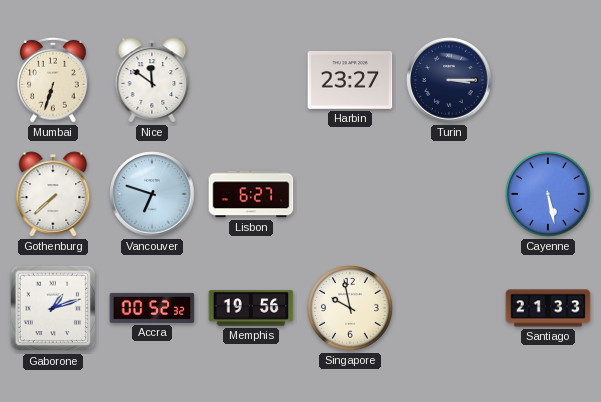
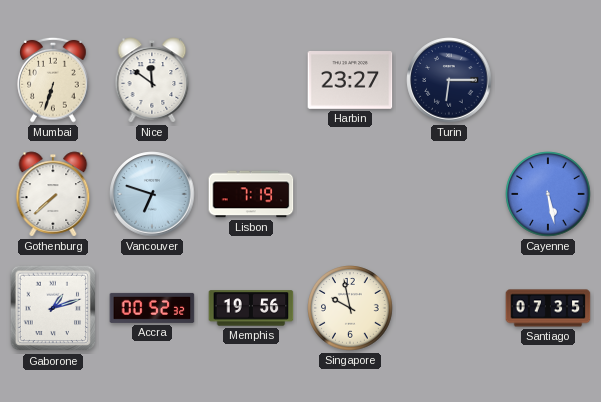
Turin: 3:15 -> 6:15 (449, 80)
Lisbon: 6:27 -> 7:19 (251, 194)
Santiago: 21:33 -> 07:35 (548, 308)
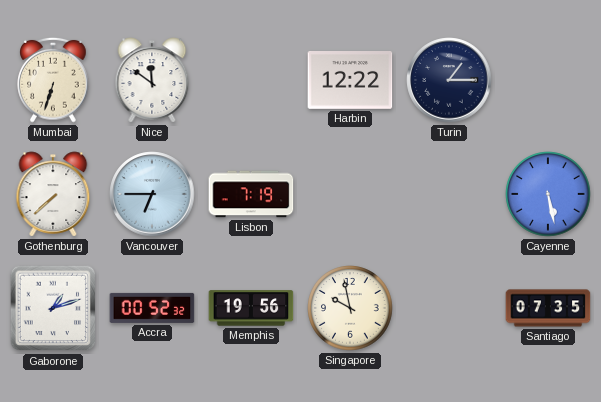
Harbin: 23:27 -> 12:22 (350, 81)
Turin: 6:15 -> 1:15 (449, 80)
Vancouver: 6:48 -> 6:45 (152, 194)
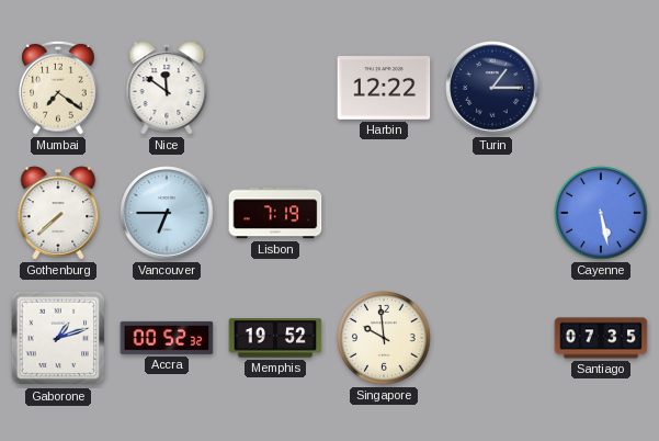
Mumbai: 6:33 -> 7:21 (58, 88)
Memphis: 19:56 -> 19:52 (275, 338)
Singapore: 9:58 -> 9:59 (384, 338)
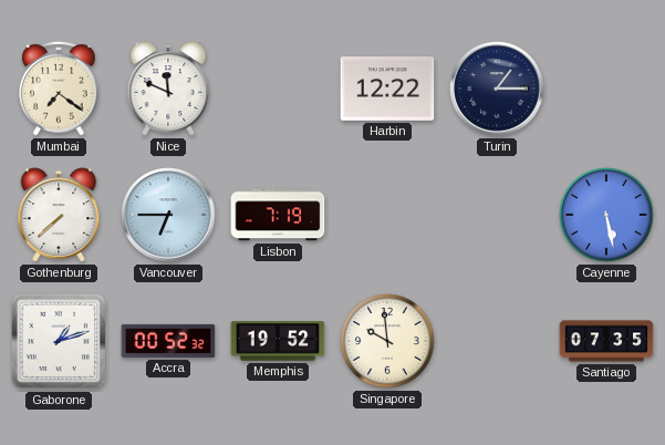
Nice: 11:51 -> 11:49 (168, 89)
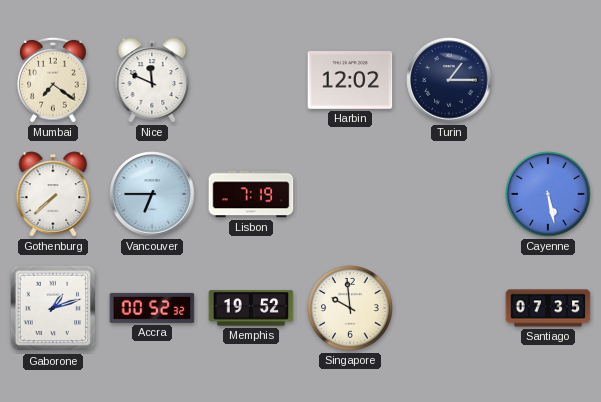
Harbin: 12:22 -> 12:02 (350, 81)
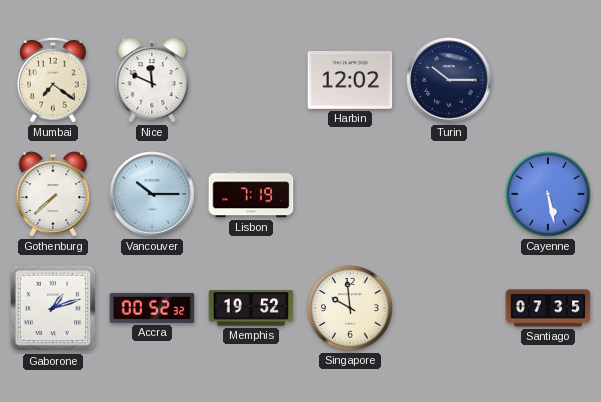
Turin: 1:15 -> 10:15 (449, 80)
Vancouver: 6:45 -> 10:15 (152, 194)
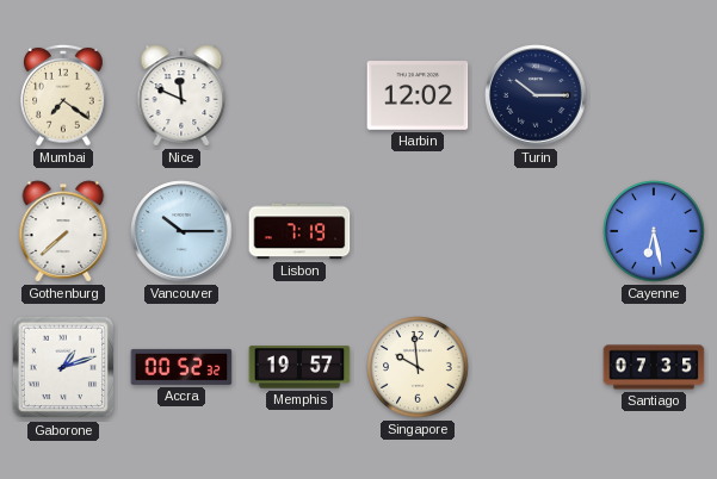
Cayenne: 5:28 -> 6:28 (654, 231)
Memphis: 19:52 -> 19:57 (299, 367)
